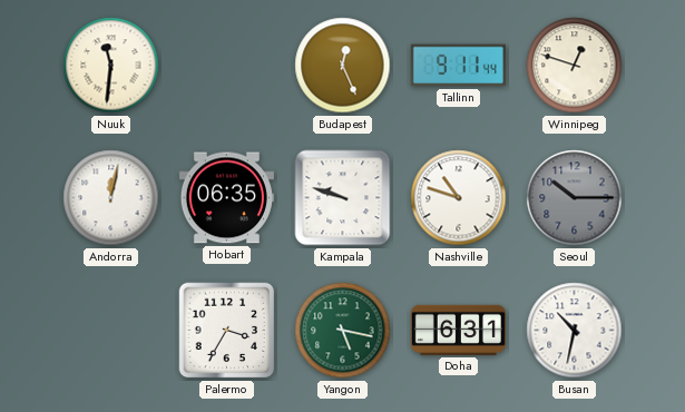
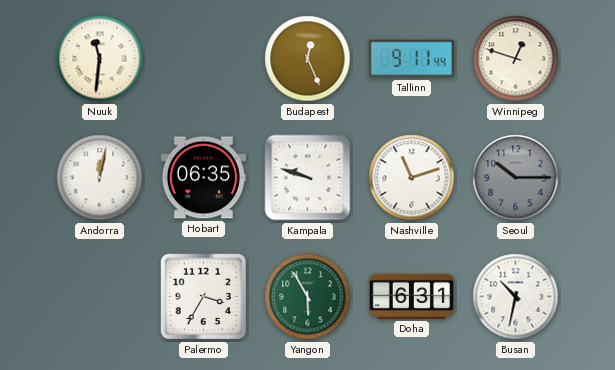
Nashville: 10:48 -> 11:12 (412, 178)
Yangon: 5:17 -> 5:55 (308, 297)
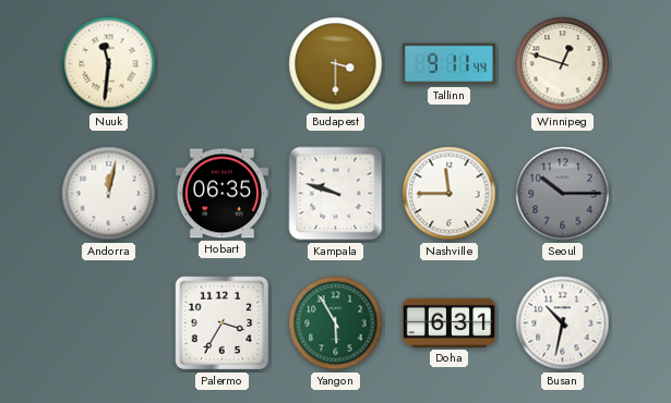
Budapest: 12:26 -> 3:30 (336, 64)
Nashville: 11:12 -> 11:45 (450, 194)
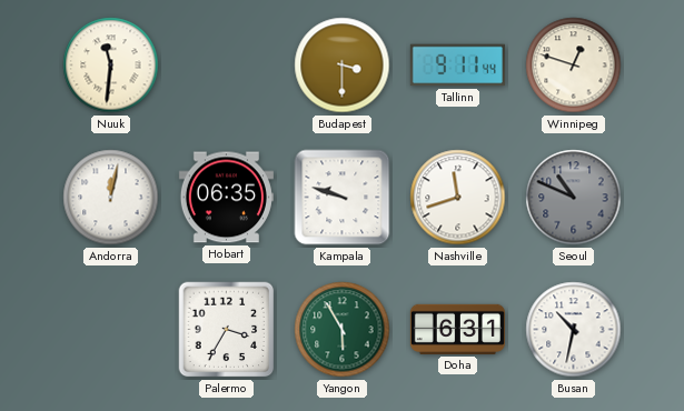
Nashville: 11:45 -> 11:42 (458, 198)
Seoul: 10:15 -> 10:49 (574, 198)
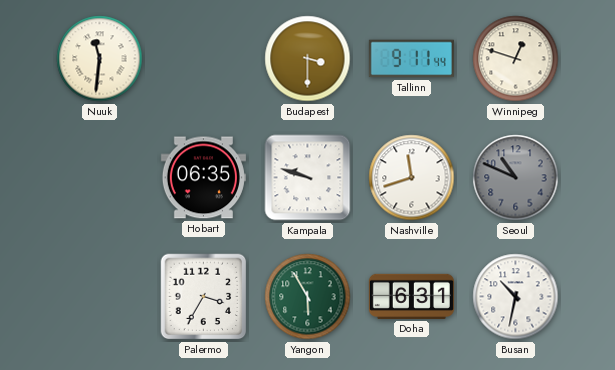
Andorra: 12:02 -> none (111, 198)
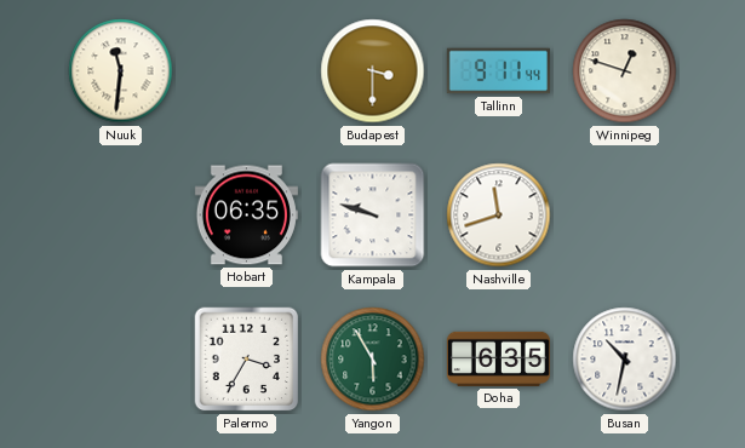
Seoul: 10:49 -> none (516, 178)
Doha: 6:31 -> 6:35 (498, 358)
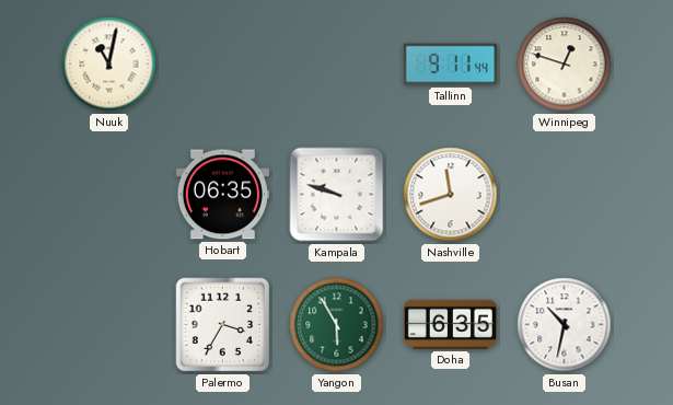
Nuuk: 11:31 -> 11:02 (109, 65)
Budapest: 3:30 -> none (373, 71)
